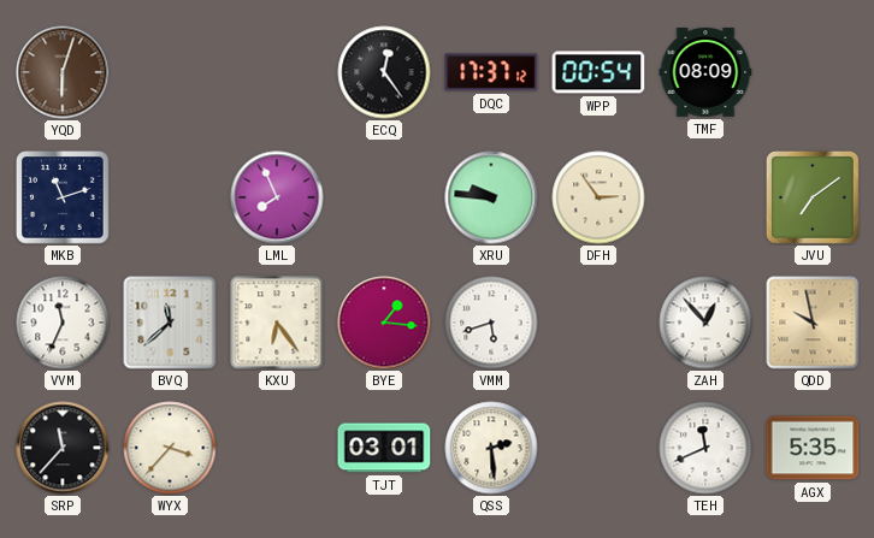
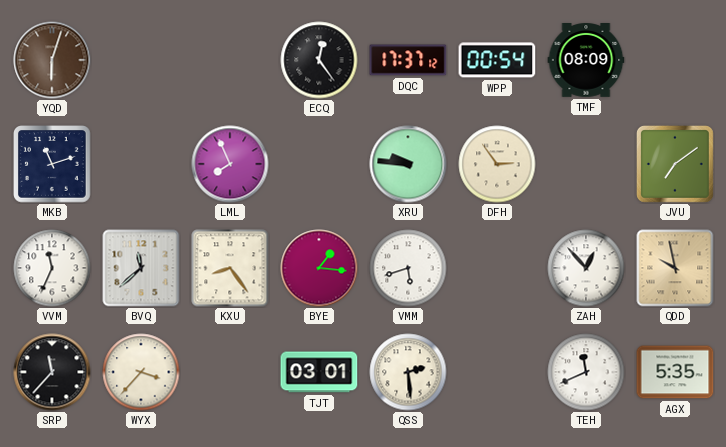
KXU: 6:24 -> 8:24 (230, 268)
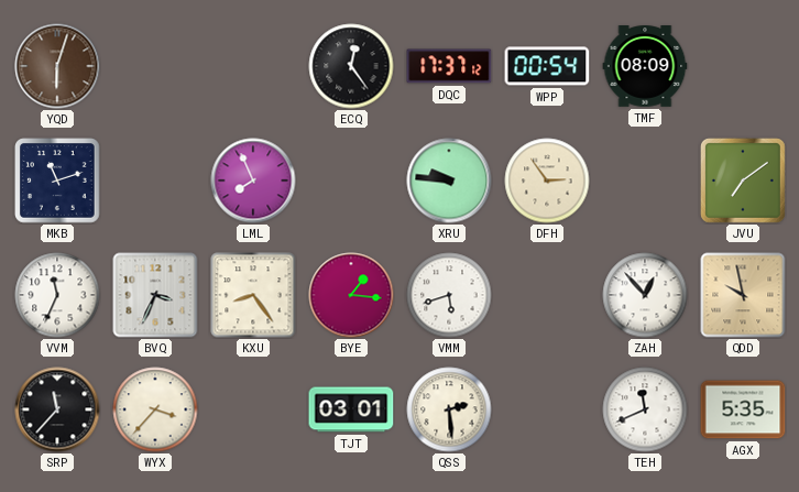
BVQ: 11:38 -> 3:34 (155, 295)
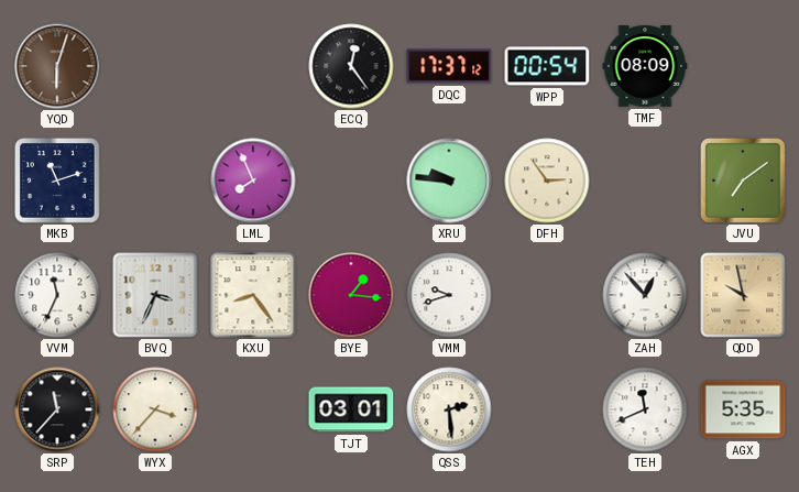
VMM: 5:42 -> 9:42 (449, 295)
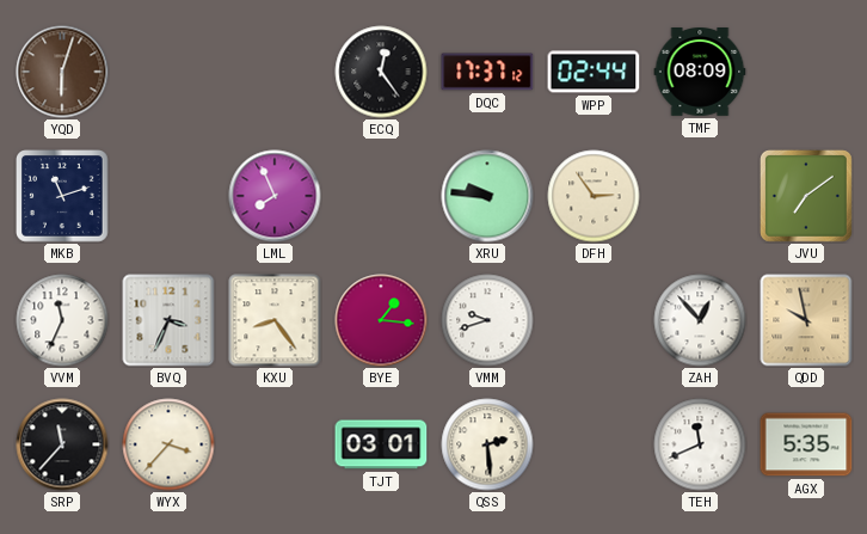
WPP: 00:54 -> 02:44 (594, 72)
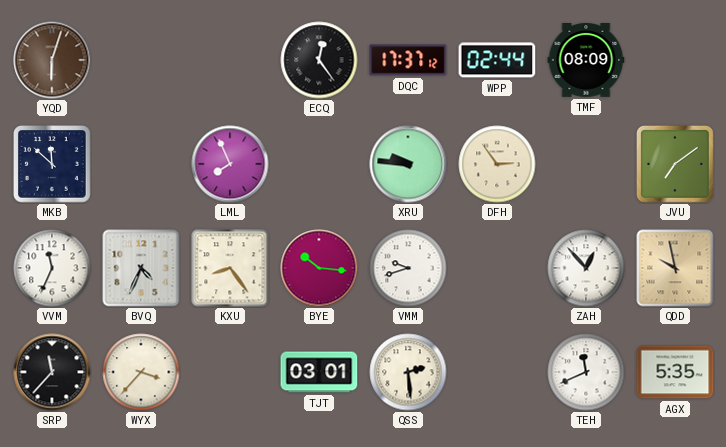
MKB: 11:12 -> 11:52 (52, 164)
BVQ: 3:34 -> 4:34 (141, 268)
BYE: 1:16 -> 10:16 (319, 268)
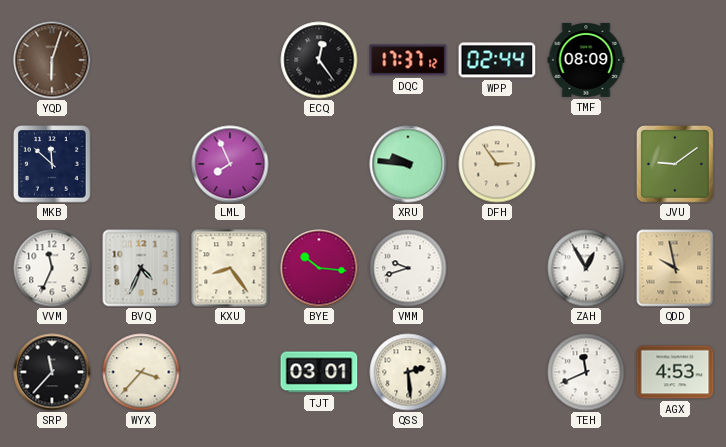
JVU: 7:09 -> 9:09 (675, 164)
ZAH: 12:53 -> 12:55 (586, 268)
AGX: 5:35 -> 4:53 (675, 372)
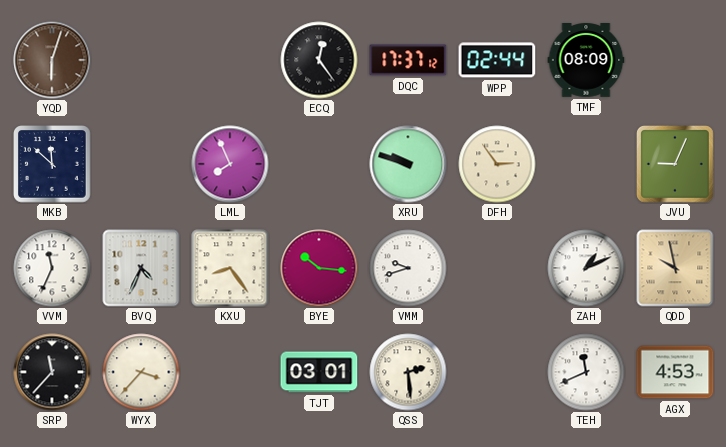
XRU: 9:46 -> 9:48 (408, 164)
JVU: 9:09 -> 9:04 (675, 164)
ZAH: 12:55 -> 1:11 (586, 268)
